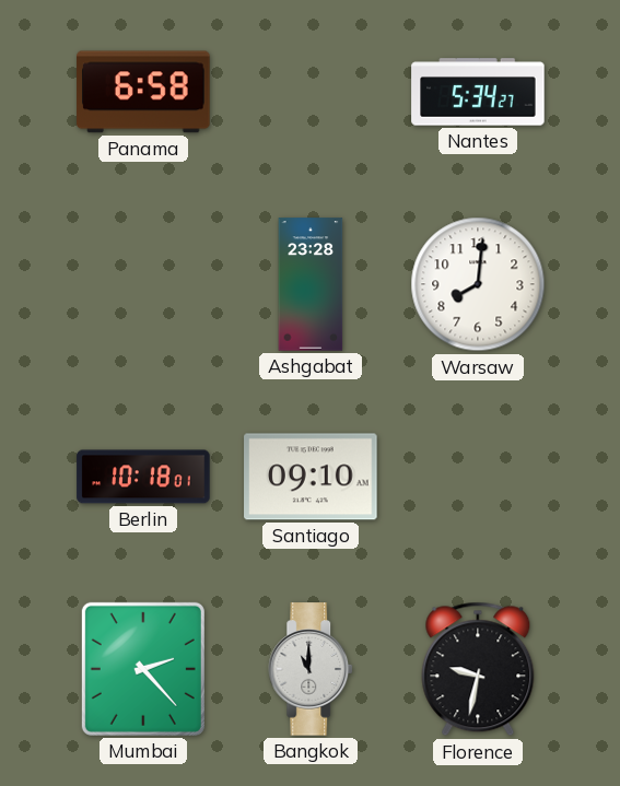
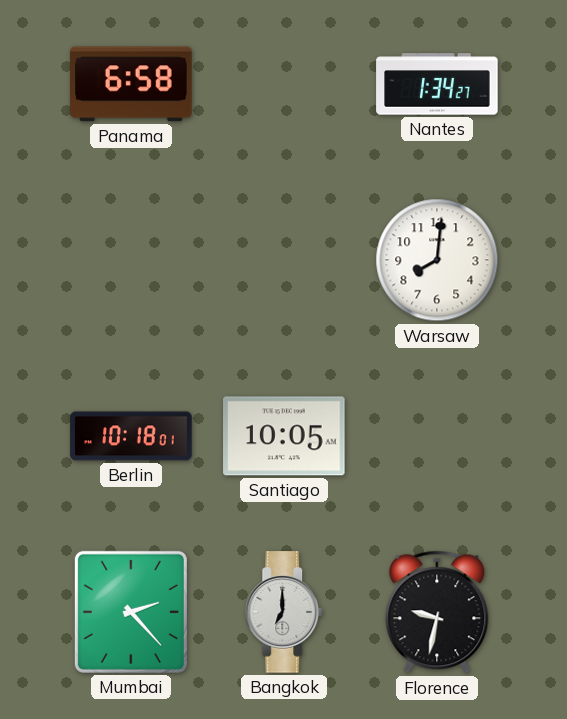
Nantes: 5:34 -> 1:34 (437, 84)
Ashgabat: 23:28 -> none (311, 284)
Santiago: 09:10 -> 10:05 (284, 436)
Bangkok: 11:00 -> 7:00 (285, 612)
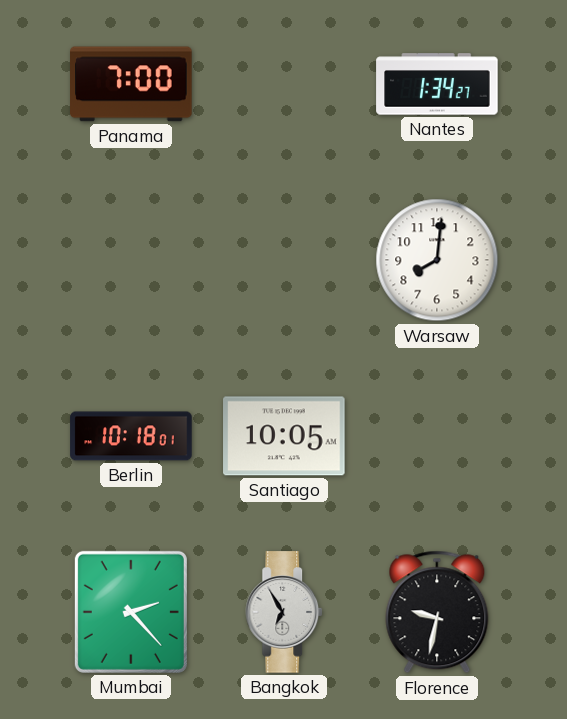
Panama: 6:58 -> 7:00 (131, 84)
Bangkok: 7:00 -> 6:55 (285, 612)
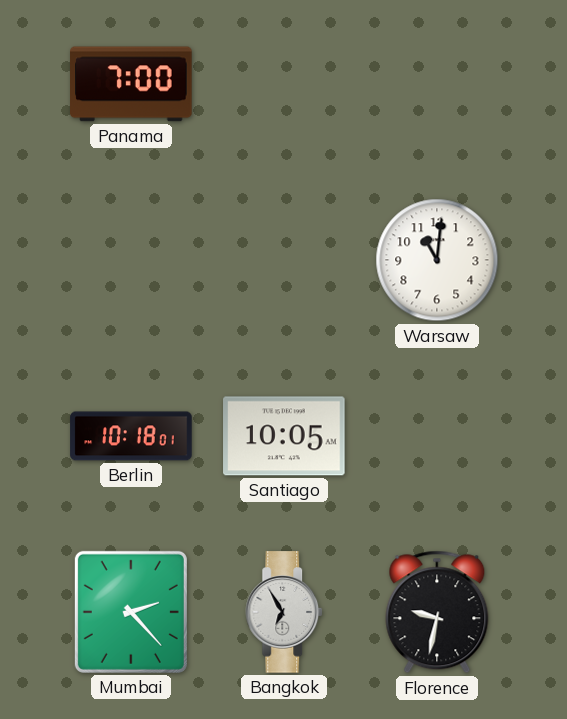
Nantes: 1:34 -> none (437, 84)
Warsaw: 8:01 -> 11:01 (437, 260)
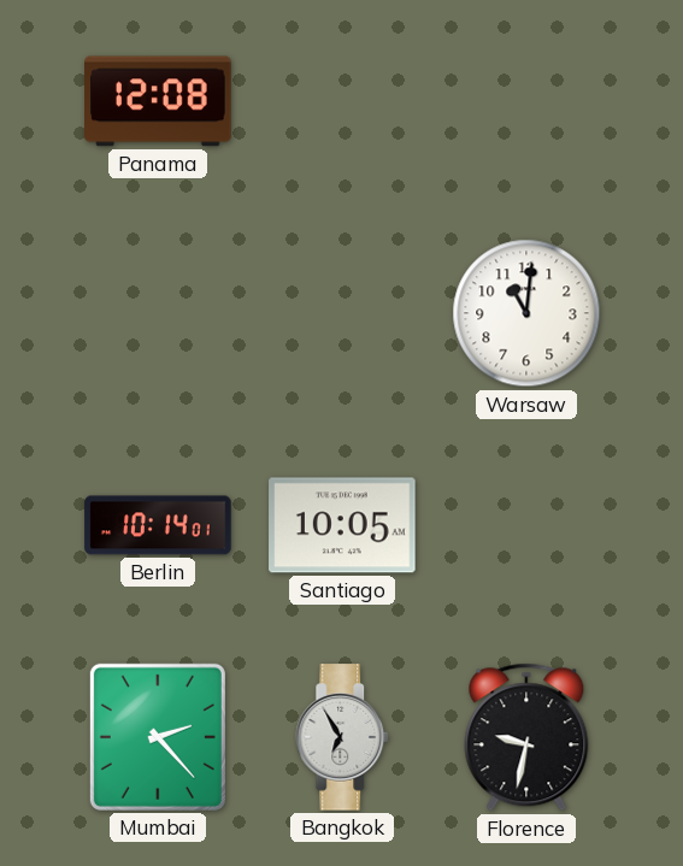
Panama: 7:00 -> 12:08 (158, 101)
Berlin: 10:18 -> 10:14 (158, 525)
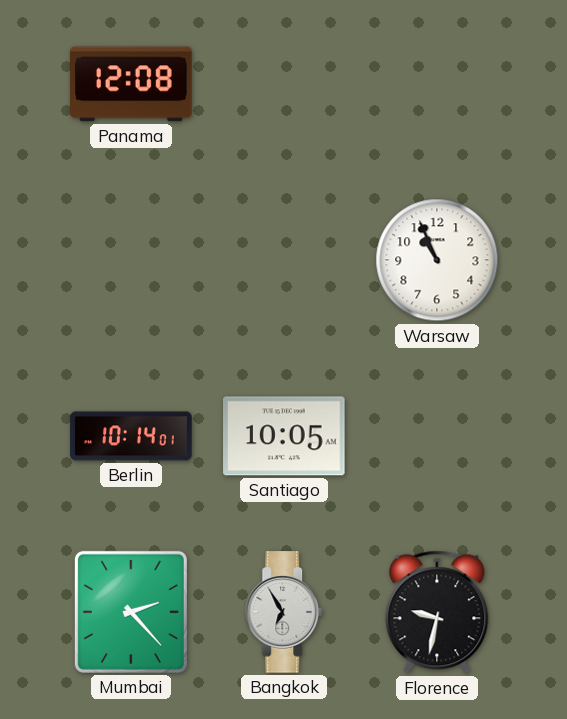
Warsaw: 11:01 -> 10:56 (437, 260)
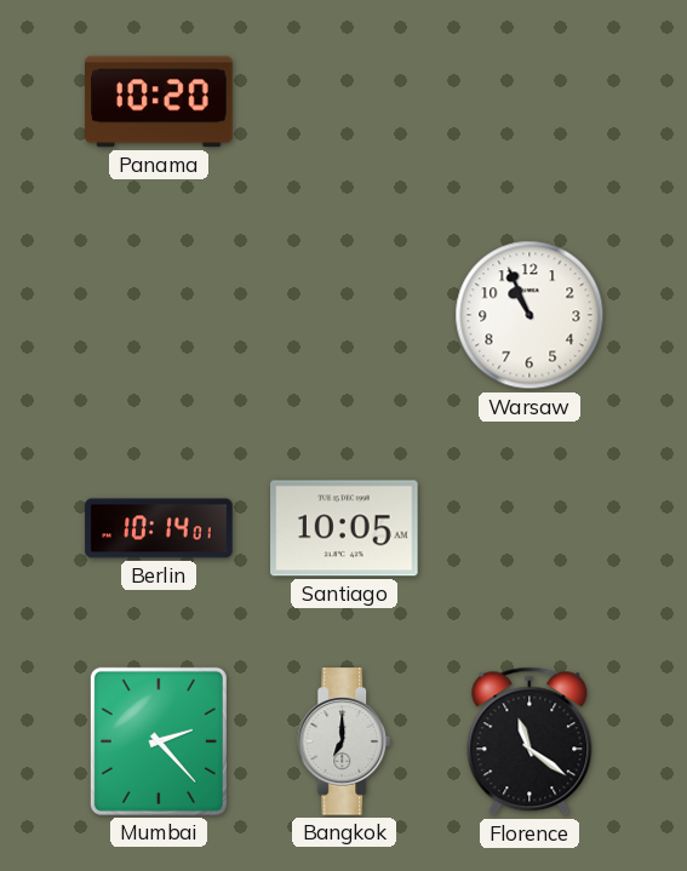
Panama: 12:08 -> 10:20 (159, 102)
Bangkok: 6:55 -> 7:00 (345, 741)
Florence: 9:32 -> 11:21 (529, 741)
